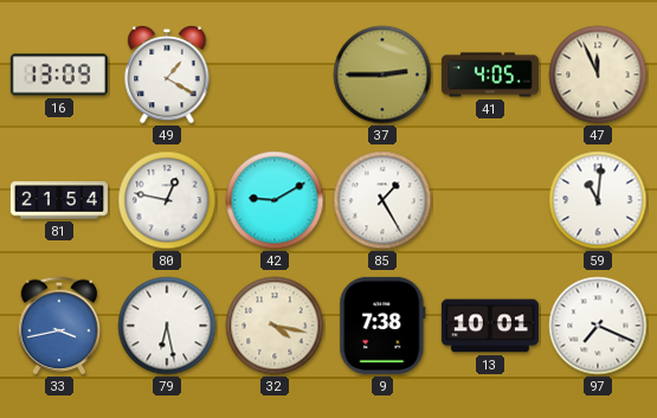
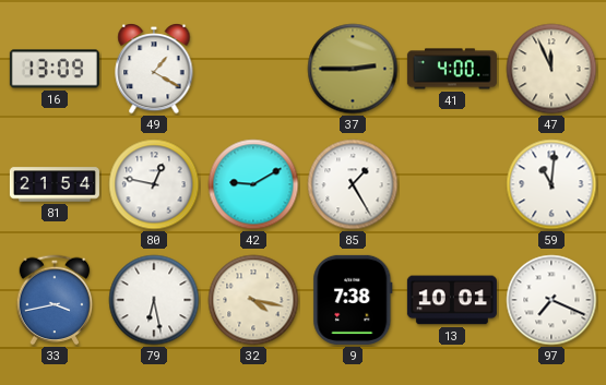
41: 4:05 -> 4:00 (452, 69)
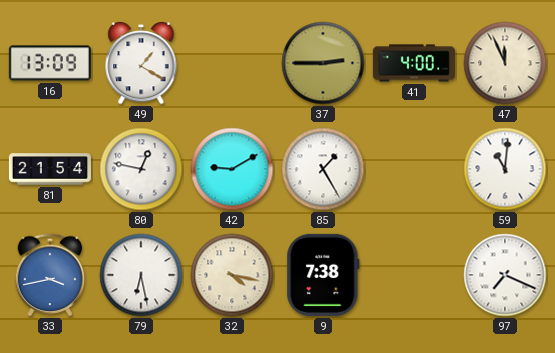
13: 10:01 -> none (452, 300)
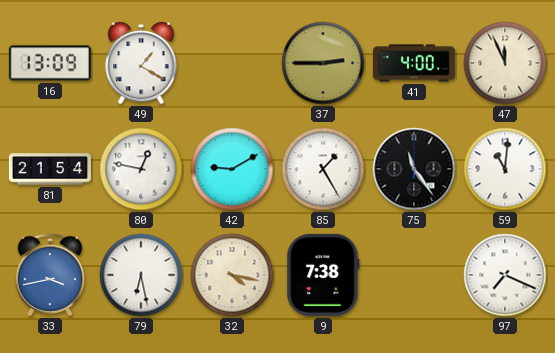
75: none -> 11:24 (414, 169)
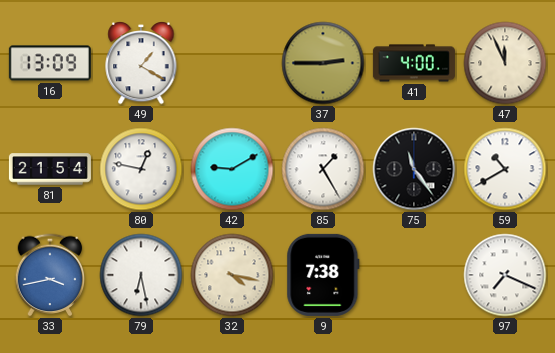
59: 11:01 -> 10:40 (505, 169)
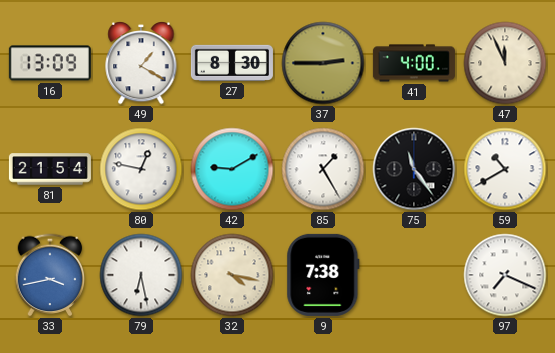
27: none -> 8:30 (232, 63)
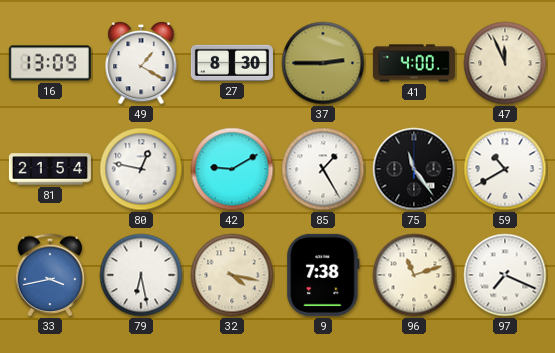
96: none -> 11:12 (414, 275)
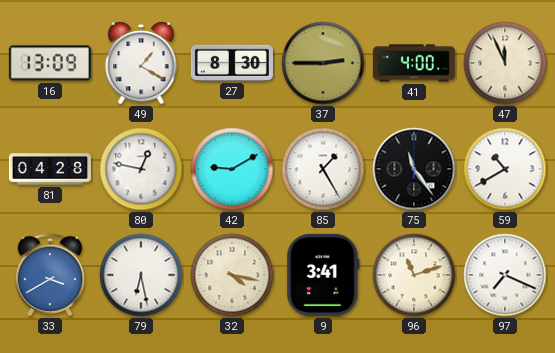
81: 21:54 -> 04:28 (50, 169)
33: 3:43 -> 3:40 (50, 275)
9: 7:38 -> 3:41 (323, 275)
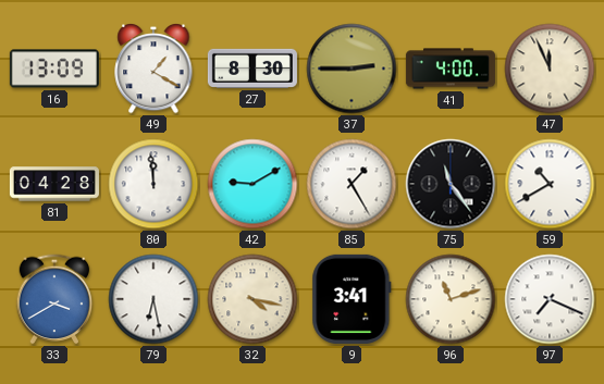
80: 12:47 -> 11:59 (153, 184)
